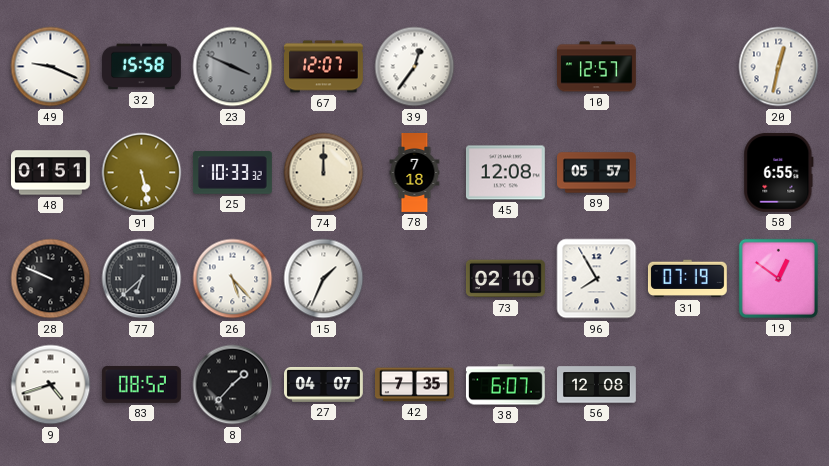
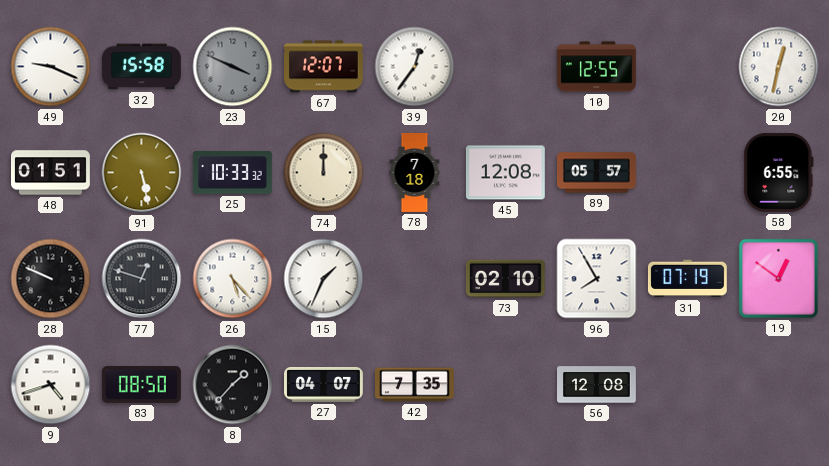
10: 12:57 -> 12:55 (597, 67)
77: 6:38 -> 12:48 (142, 279)
83: 08:52 -> 08:50 (141, 384)
38: 6:07 -> none (505, 385)
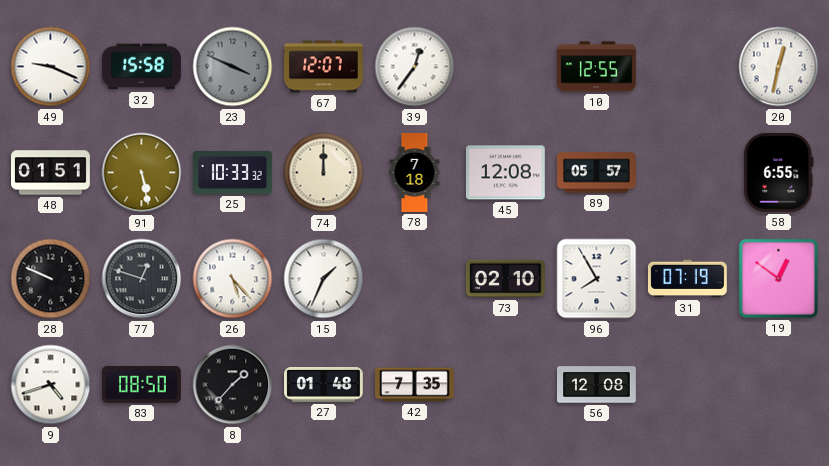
27: 04:07 -> 01:48 (324, 385)
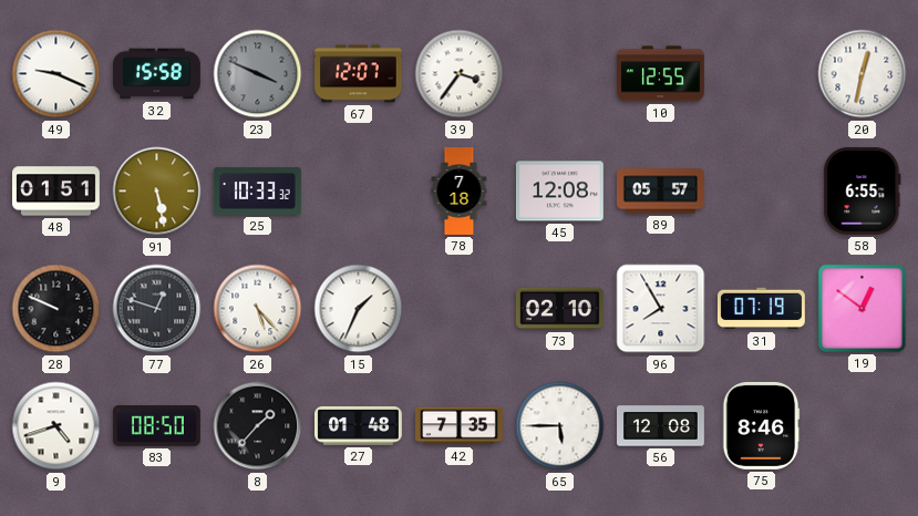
39: 12:36 -> 3:36 (460, 74)
74: 12:00 -> none (324, 173)
65: none -> 5:45 (560, 426)
75: none -> 8:46 (761, 425)
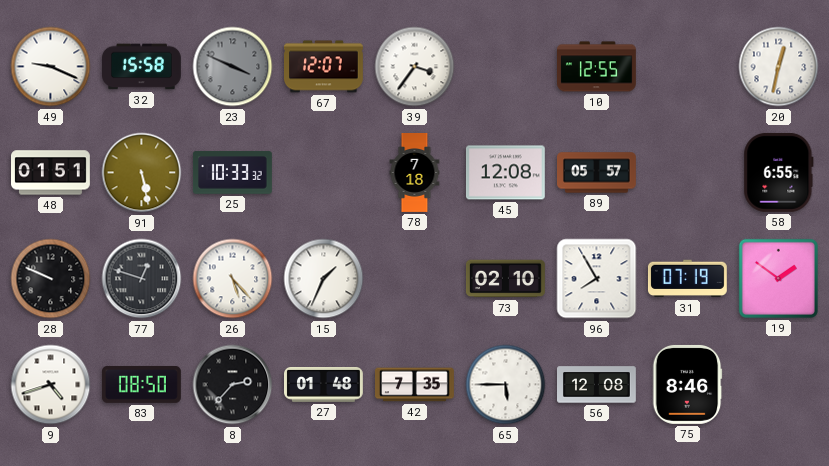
19: 12:51 -> 1:51 (778, 278)
8: 1:37 -> 2:37 (233, 385)
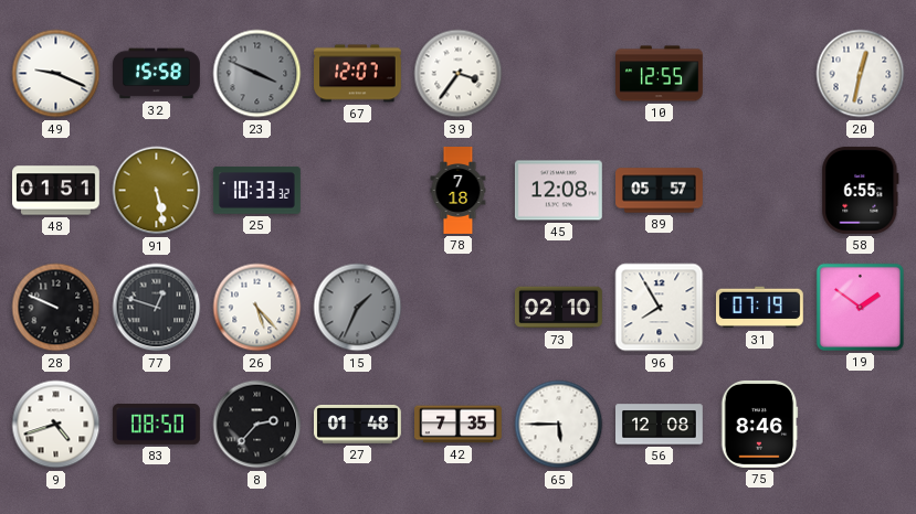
15 dial: white -> grey (358, 308)
